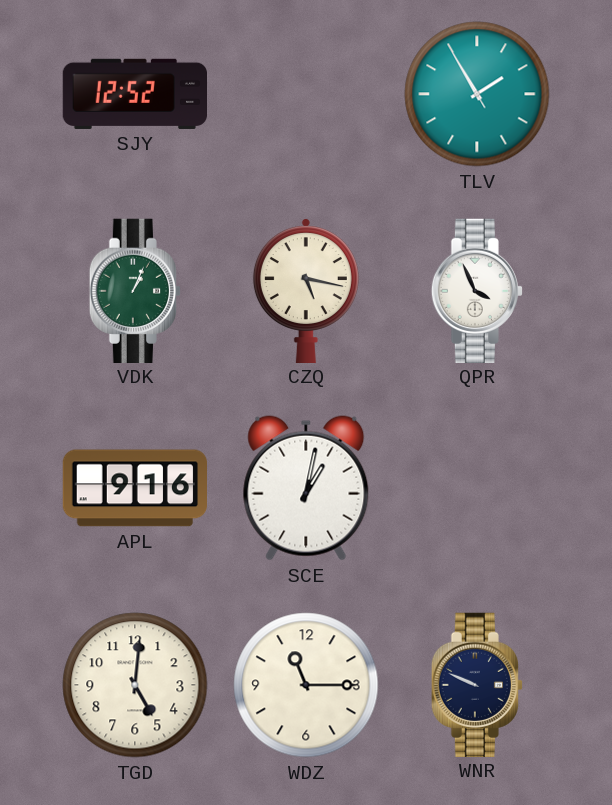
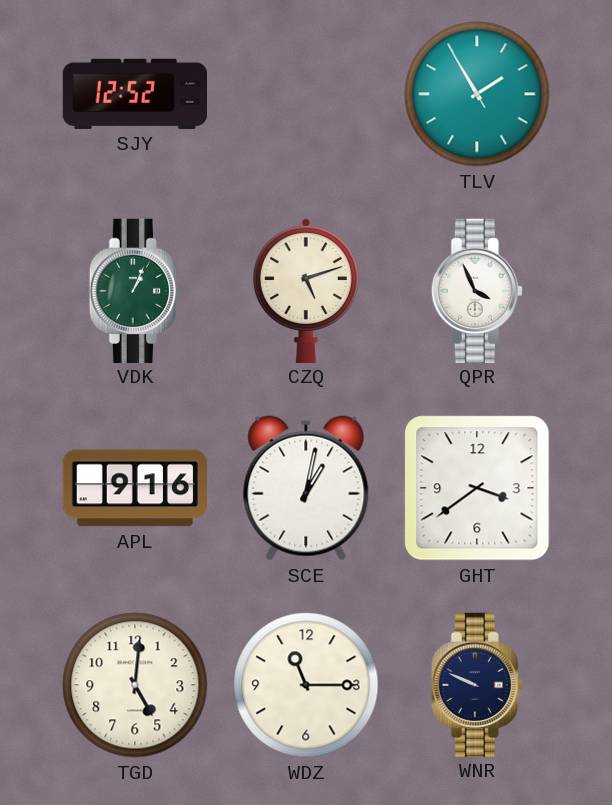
CZQ: 5:17 -> 5:12 (306, 291)
GHT: none -> 3:39 (477, 488)
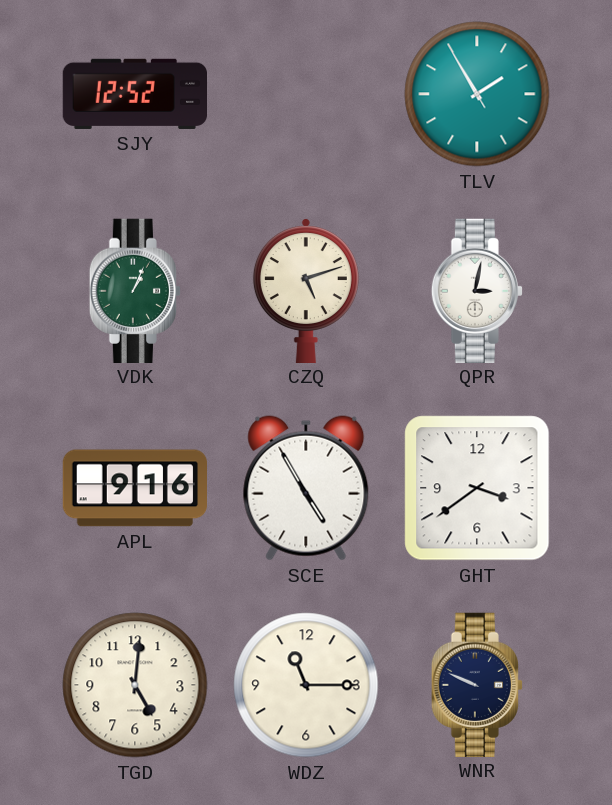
QPR: 3:56 -> 3:02 (477, 290)
SCE: 1:02 -> 4:55 (306, 488)
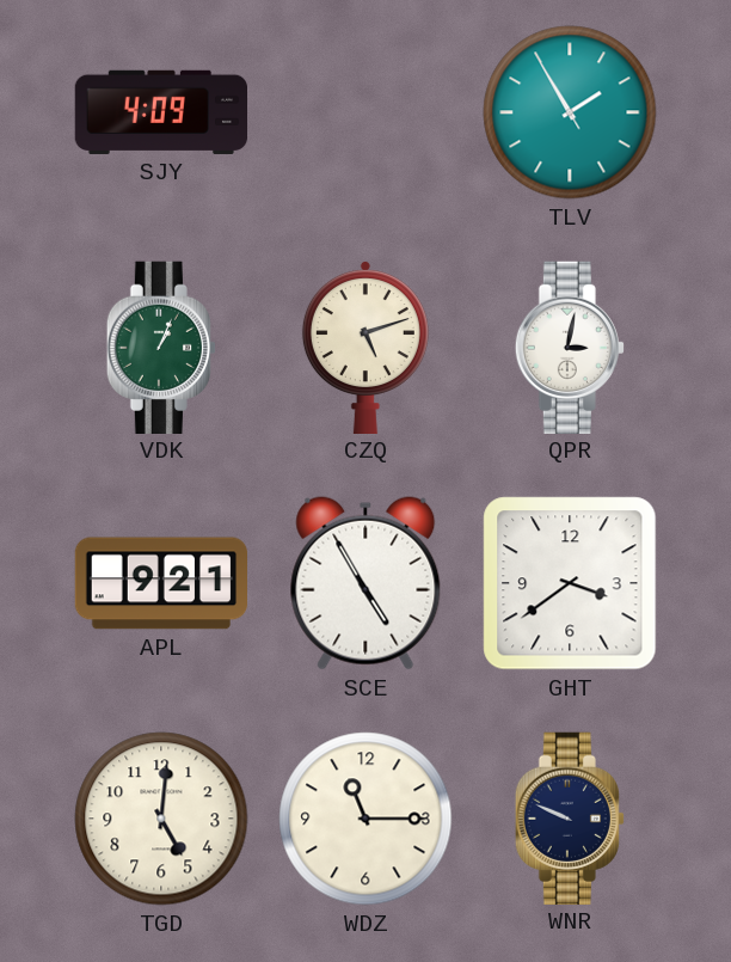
SJY: 12:52 -> 4:09 (160, 112)
APL: 9:16 -> 9:21 (160, 583)
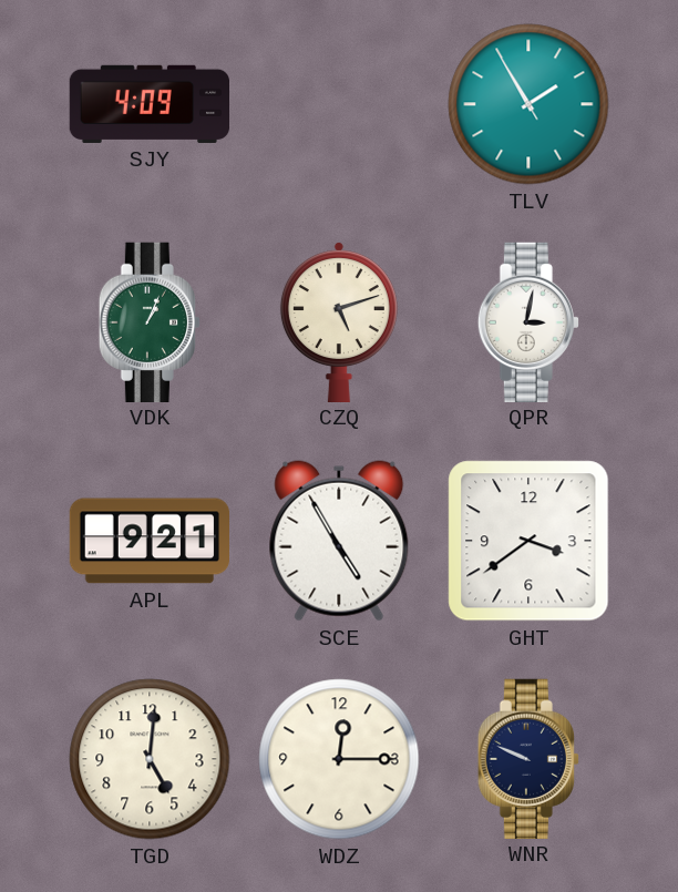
WDZ: 11:15 -> 12:15 (339, 759)
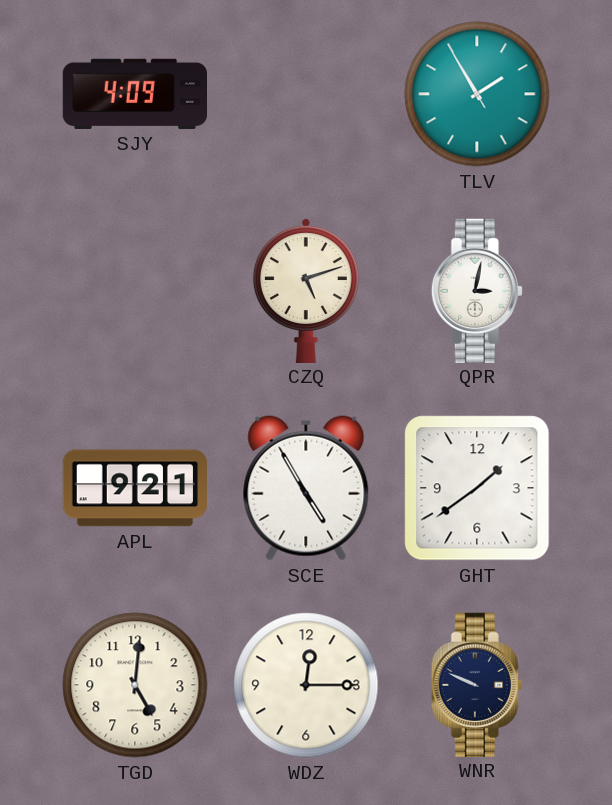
VDK: 1:04 -> none (150, 321)
GHT: 3:39 -> 1:39 (477, 488)
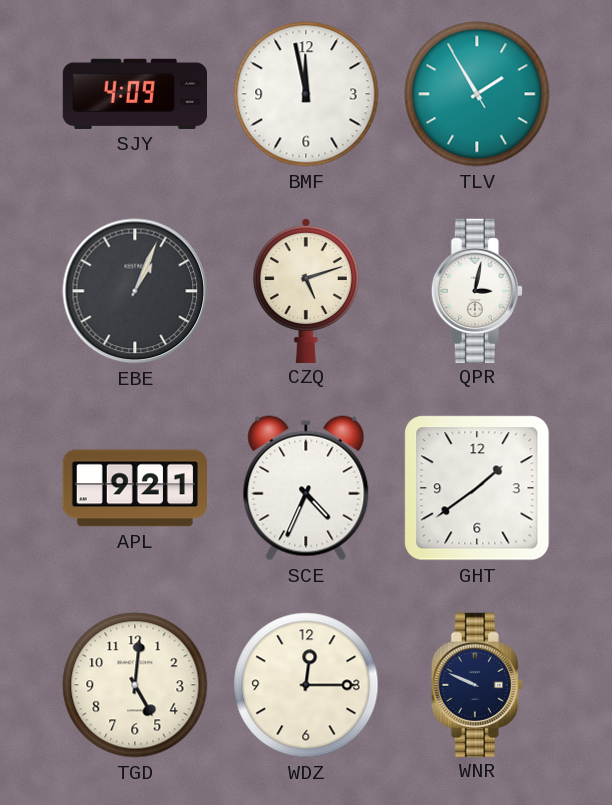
BMF: none -> 11:58 (306, 94)
EBE: none -> 1:04 (135, 291)
SCE: 4:55 -> 4:34 (306, 488)
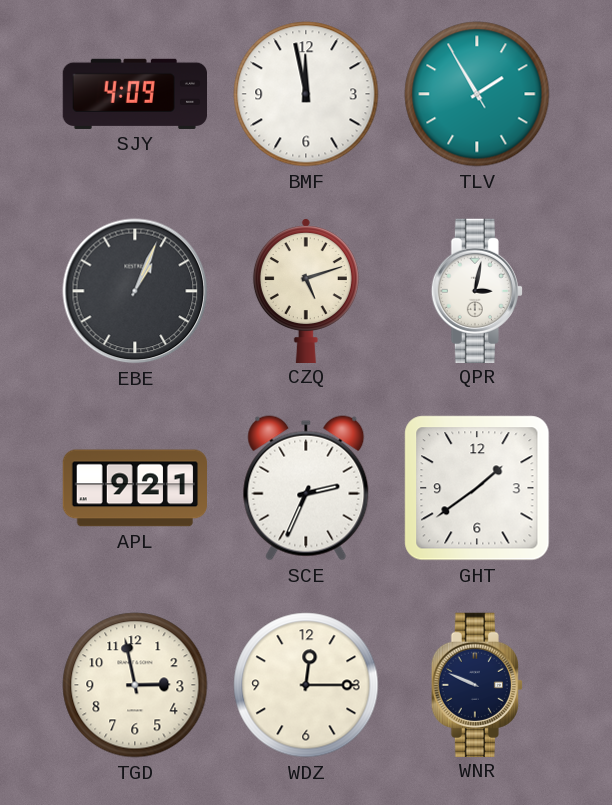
SCE: 4:34 -> 2:34 (306, 488)
TGD: 5:01 -> 2:58 (135, 685)
